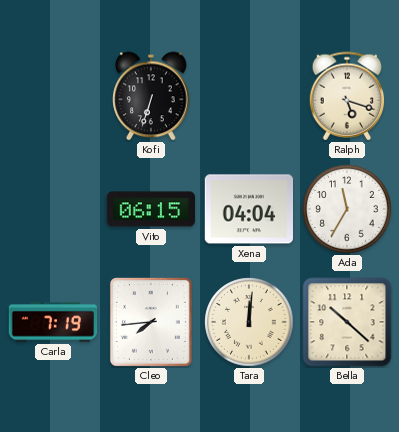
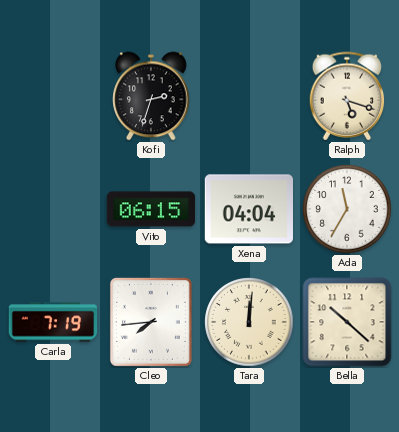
Kofi: 6:33 -> 2:33 (151, 96)
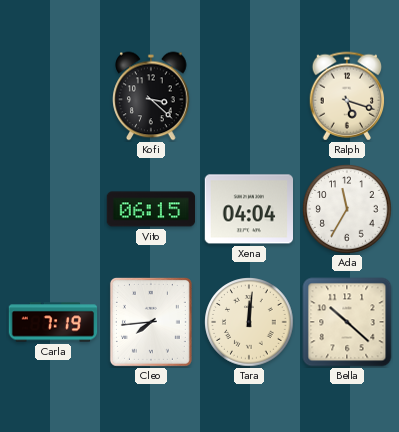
Kofi: 2:33 -> 3:22 (151, 96)
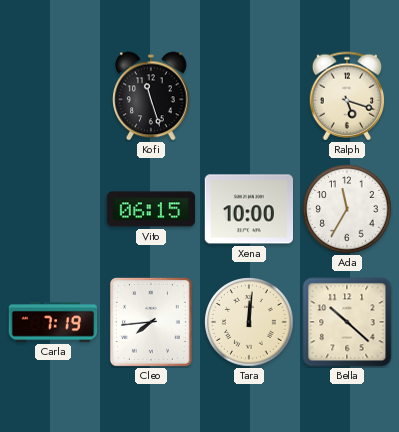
Kofi: 3:22 -> 11:27 (151, 96)
Xena: 04:04 -> 10:00 (248, 209)
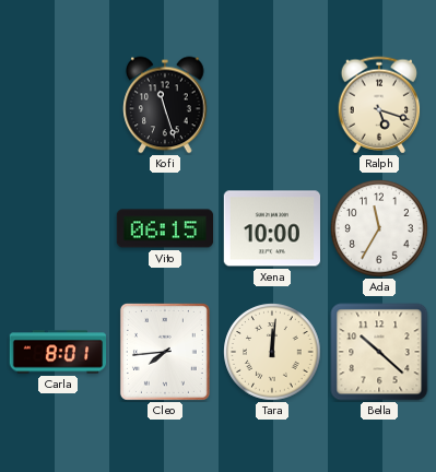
Carla: 7:19 -> 8:01 (58, 352)
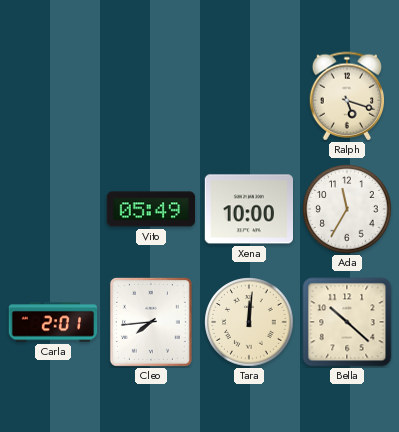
Kofi: 11:27 -> none (165, 105)
Vito: 06:15 -> 05:49 (151, 209)
Carla: 8:01 -> 2:01 (53, 322)
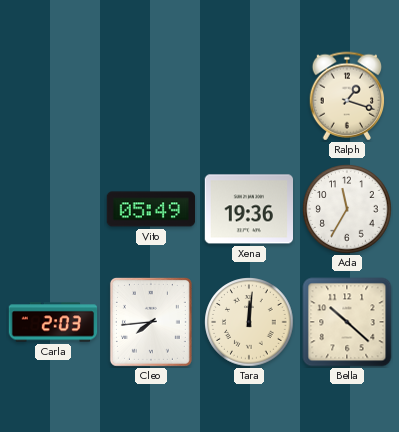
Ralph: 5:18 -> 1:18 (347, 96)
Xena: 10:00 -> 19:36 (248, 209)
Carla: 2:01 -> 2:03 (53, 322)
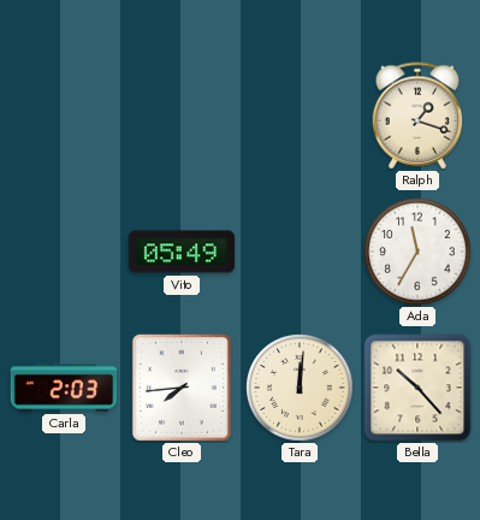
Xena: 19:36 -> none (248, 209)
Bella: 10:22 -> 10:23 (417, 388)
